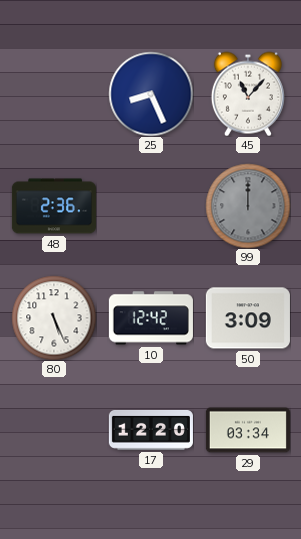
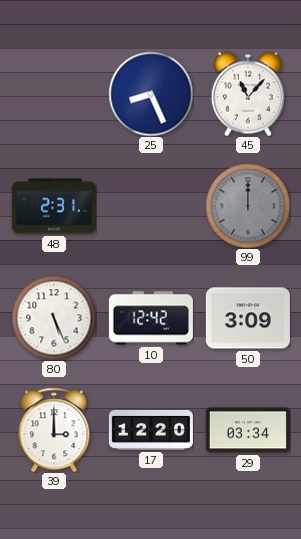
48: 2:36 -> 2:31 (54, 206)
39: none -> 3:00 (54, 430)
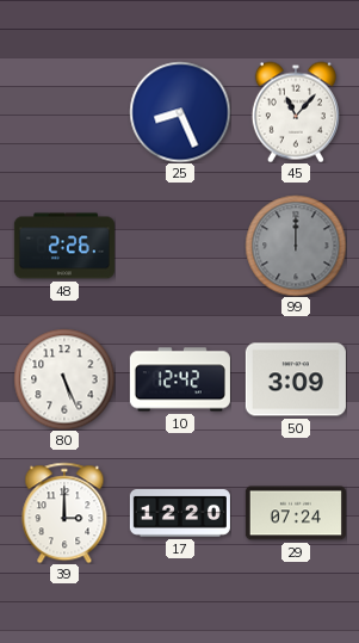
48: 2:31 -> 2:26 (64, 246)
29: 03:34 -> 07:24 (296, 513)
